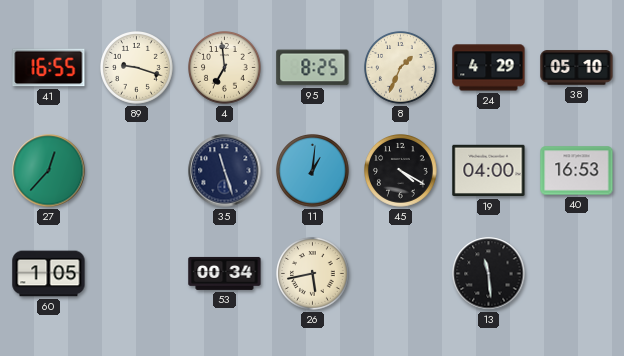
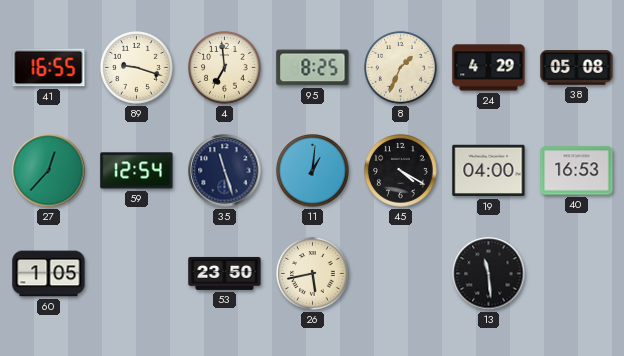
38: 05:10 -> 05:08 (577, 68)
59: none -> 12:54 (137, 171)
53: 00:34 -> 23:50 (225, 273)
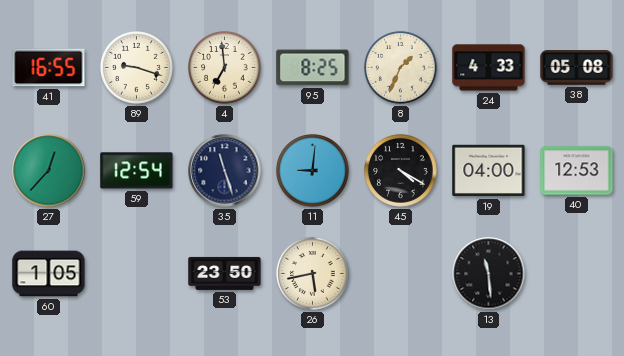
24: 4:29 -> 4:33 (489, 68)
11: 1:01 -> 9:01 (313, 171)
40: 16:53 -> 12:53 (577, 171)
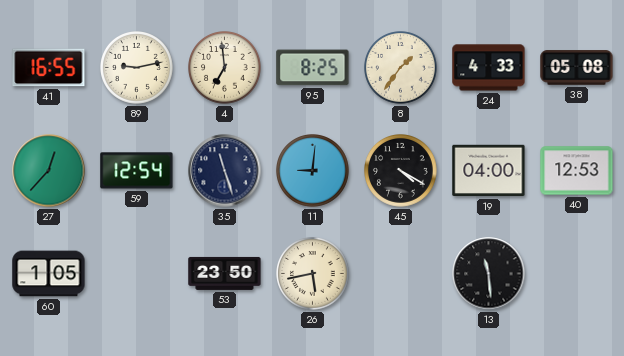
89: 9:18 -> 9:13 (137, 68)
8: 1:34 -> 1:36 (401, 68)
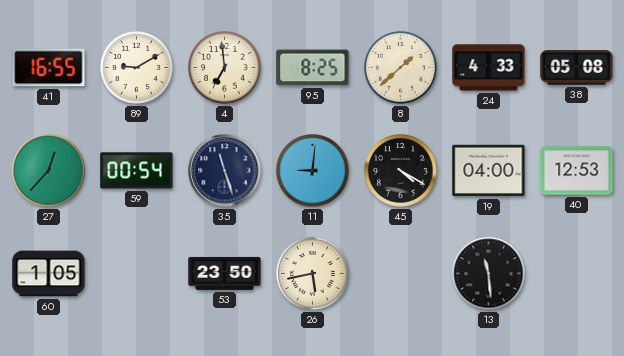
89: 9:13 -> 9:10 (137, 68)
8: 1:36 -> 1:38 (401, 68)
59: 12:54 -> 00:54 (137, 171)
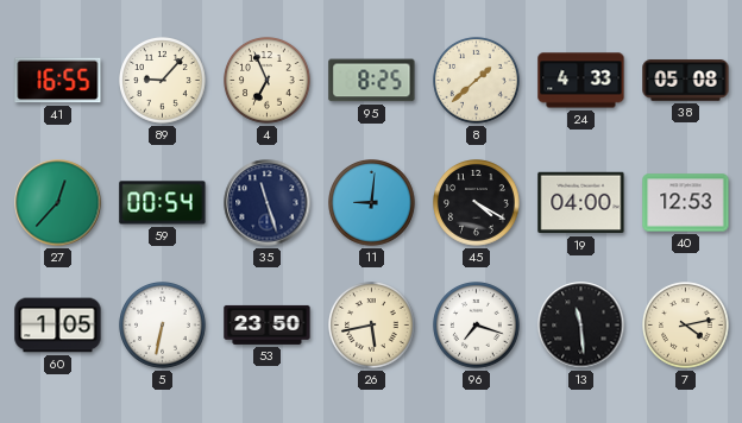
89: 9:10 -> 9:07 (163, 81)
4: 6:59 -> 6:56 (268, 81)
5: none -> 6:32 (163, 326)
96: none -> 7:18 (477, 326)
7: none -> 4:13 (686, 326)
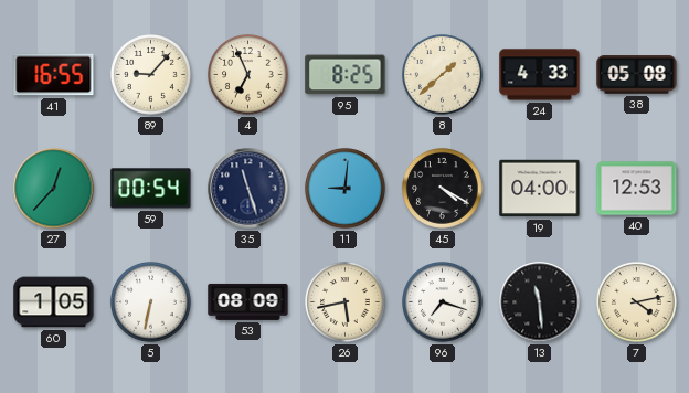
53: 23:50 -> 08:09 (248, 301)
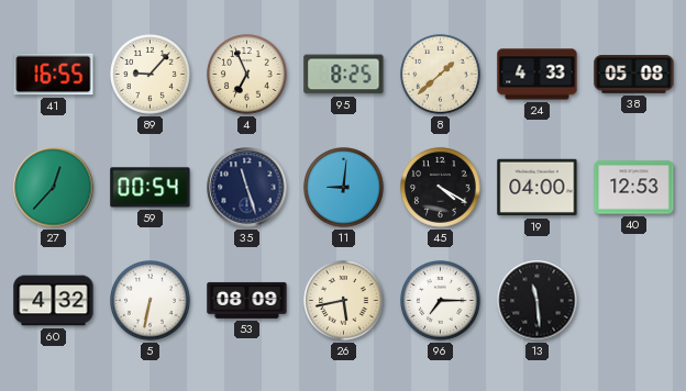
60: 1:05 -> 4:32 (54, 301)
96: 7:18 -> 7:15 (441, 301)
7: 4:13 -> none (637, 302)
